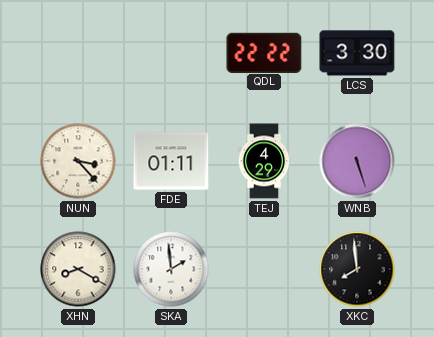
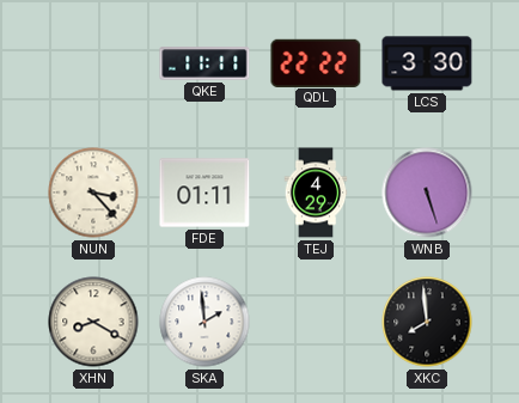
QKE: none -> 11:11 (204, 63)
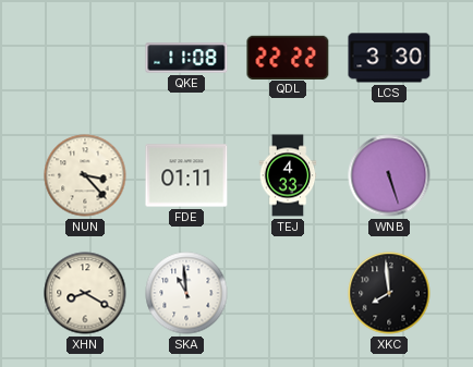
QKE: 11:11 -> 11:08 (186, 58)
TEJ: 4:29 -> 4:33 (288, 175)
SKA: 1:59 -> 10:59 (186, 293)
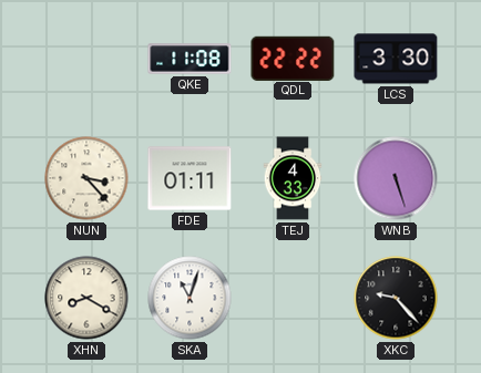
SKA: 10:59 -> 11:03 (190, 298)
XKC: 7:59 -> 9:23 (396, 298)
